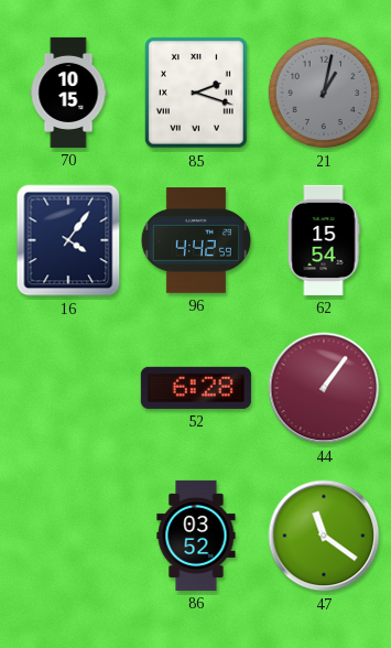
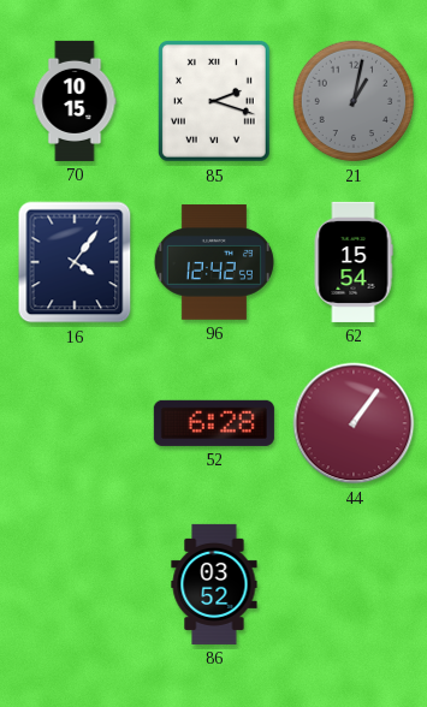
96: 4:42 -> 12:42 (214, 262)
47: 11:21 -> none (324, 536)
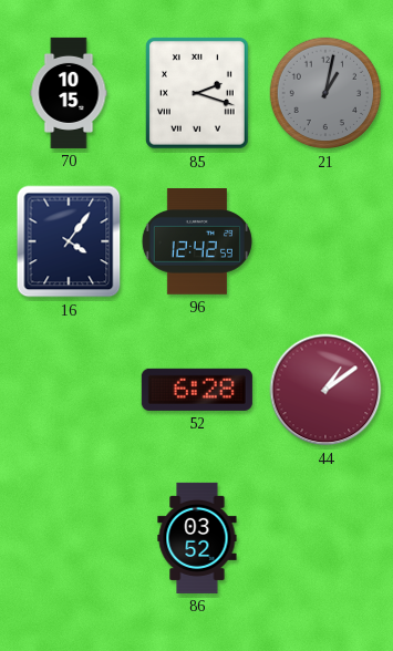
62: 15:54 -> none (354, 262)
44: 1:06 -> 1:09 (325, 390)
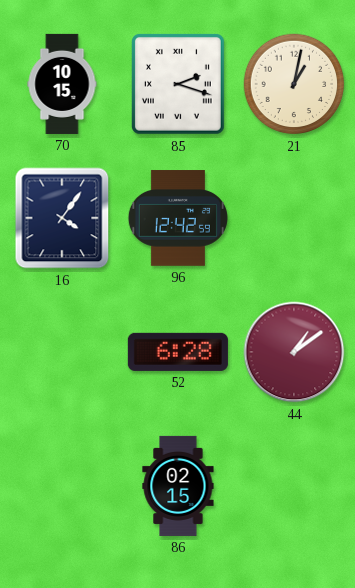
21 dial: grey -> cream (294, 84)
86: 03:52 -> 02:15 (178, 486)
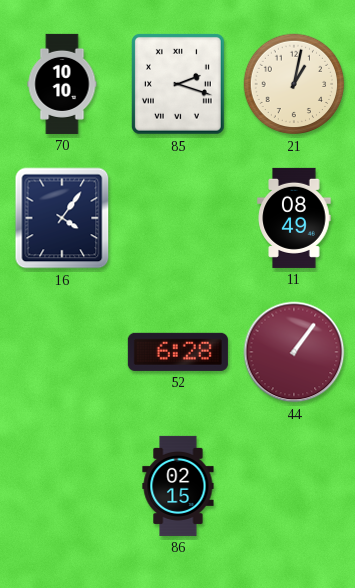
70: 10:15 -> 10:10 (62, 84)
96: 12:42 -> none (178, 218)
11: none -> 08:49 (294, 218)
44: 1:09 -> 1:06 (294, 352)
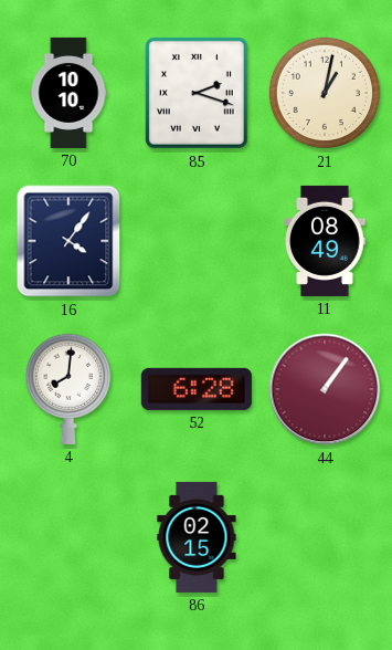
4: none -> 8:01 (67, 389)
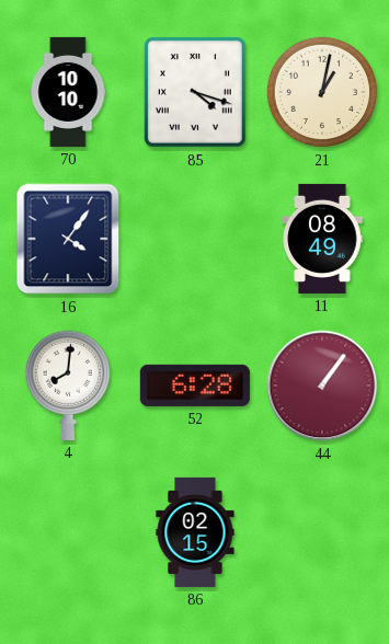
85: 2:18 -> 4:18 (195, 92)
